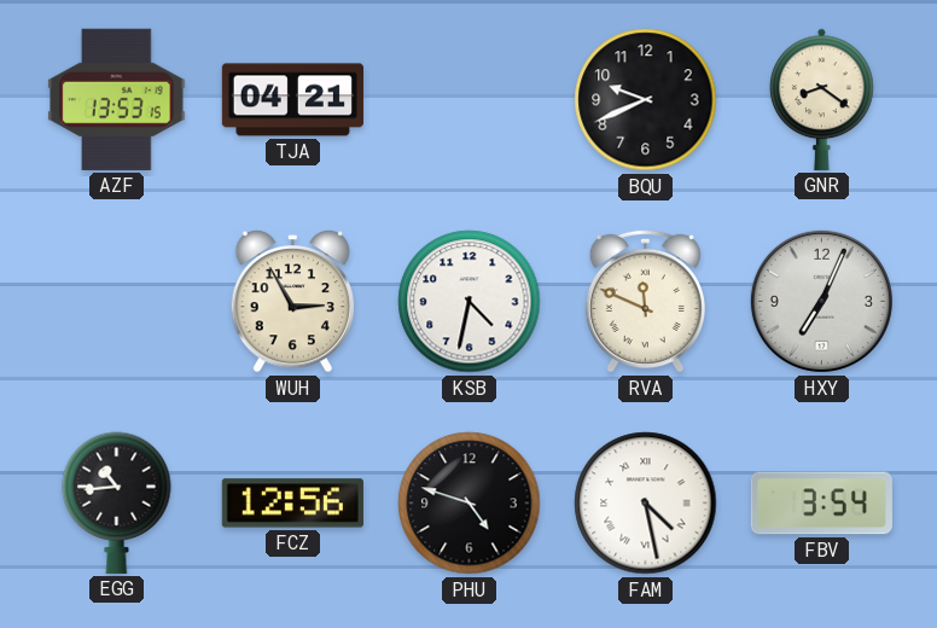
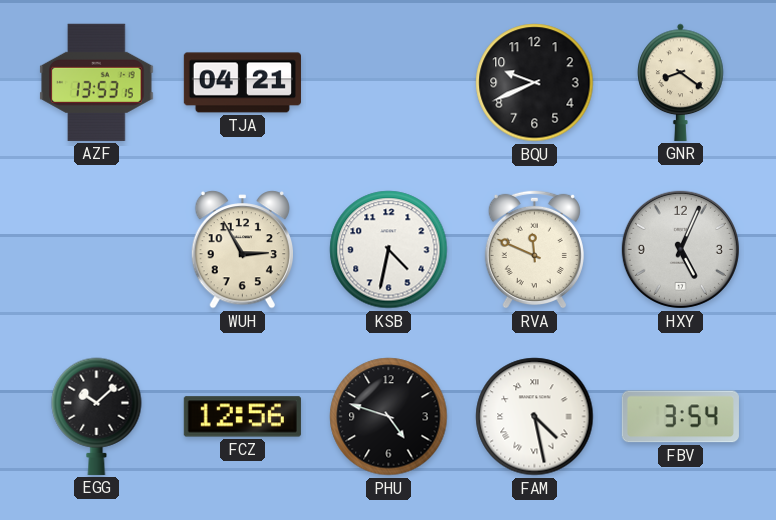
HXY: 7:04 -> 5:04 (680, 249)
EGG: 10:44 -> 10:08 (97, 416)
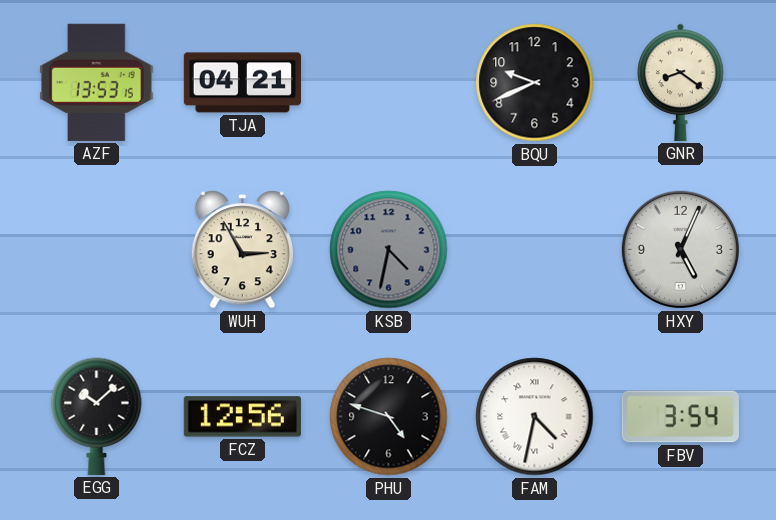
KSB dial: white -> grey (389, 250)
RVA: 11:49 -> none (534, 249)
FAM: 4:28 -> 4:32 (535, 417)
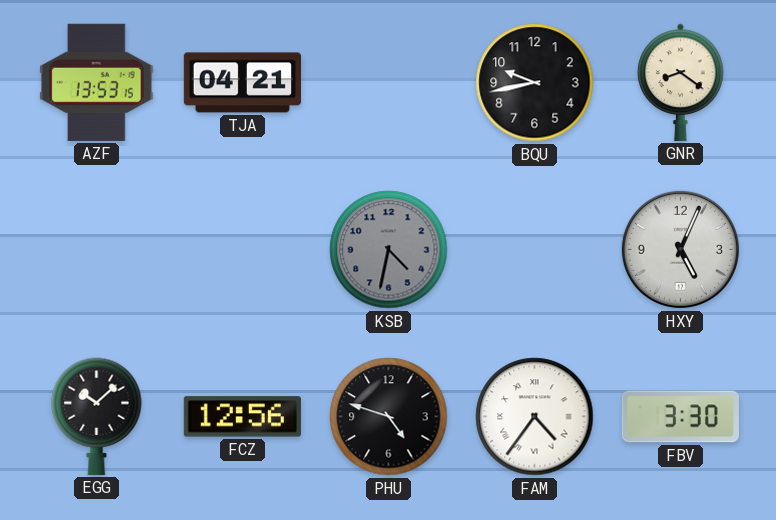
BQU: 9:41 -> 9:43 (535, 83)
WUH: 2:55 -> none (242, 250)
FAM: 4:32 -> 4:36 (535, 417)
FBV: 3:54 -> 3:30 (680, 417)
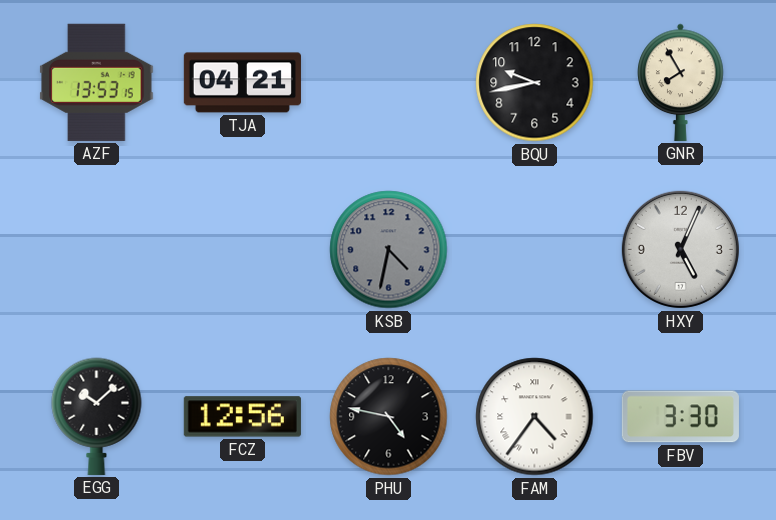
GNR: 8:21 -> 7:55 (681, 82)
PHU: 4:48 -> 4:47 (389, 417)
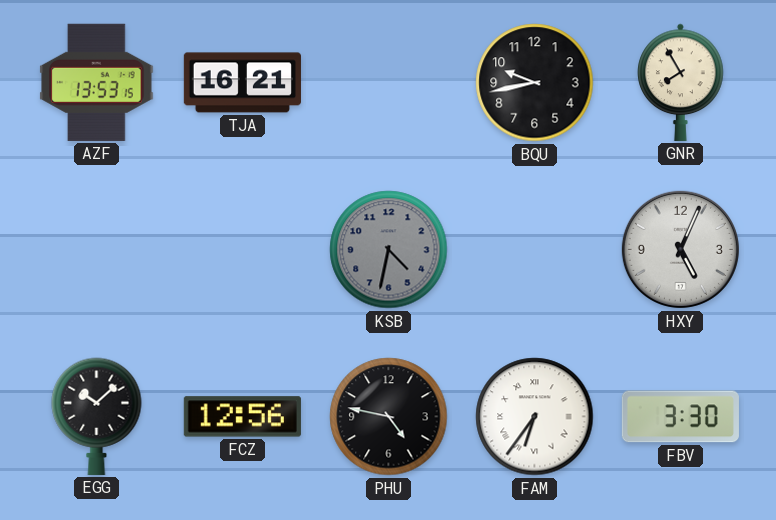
TJA: 04:21 -> 16:21 (242, 83)
FAM: 4:36 -> 6:36 (535, 417)
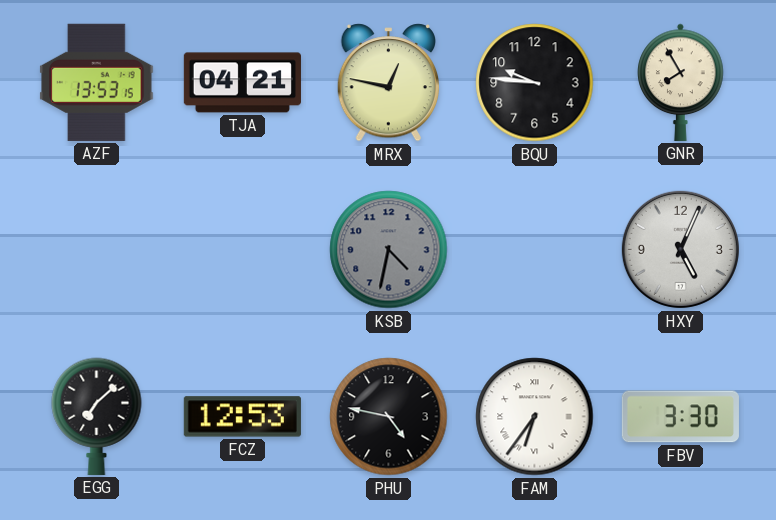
TJA: 16:21 -> 04:21 (242, 83)
MRX: none -> 12:47 (388, 83)
BQU: 9:43 -> 9:46 (535, 83)
EGG: 10:08 -> 7:08 (97, 416)
FCZ: 12:56 -> 12:53 (242, 417)
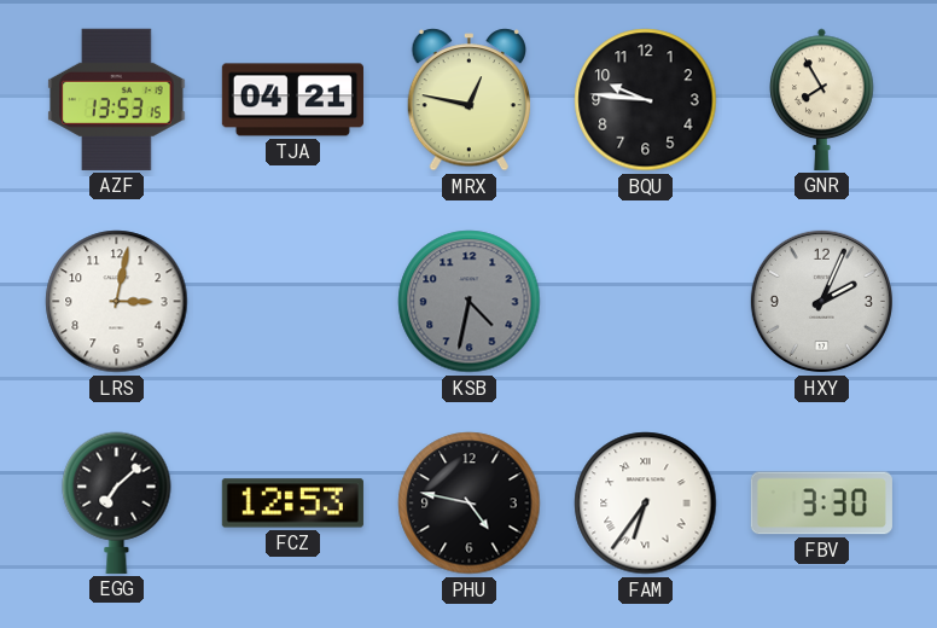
LRS: none -> 3:02 (117, 302)
HXY: 5:04 -> 2:04 (821, 301)
